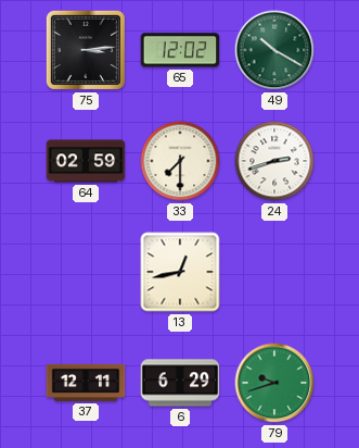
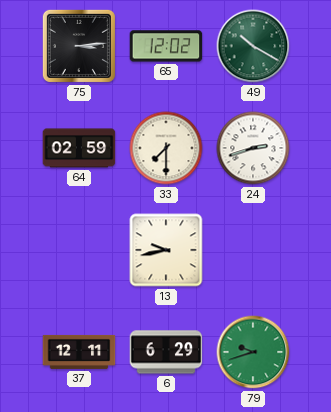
13: 12:43 -> 9:43 (166, 250)
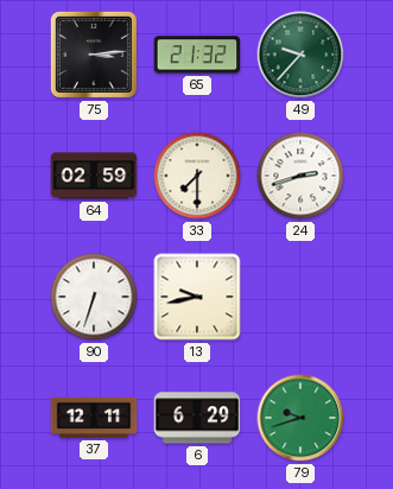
65: 12:02 -> 21:32 (197, 55)
49: 10:20 -> 9:37 (300, 55)
90: none -> 6:33 (94, 297)
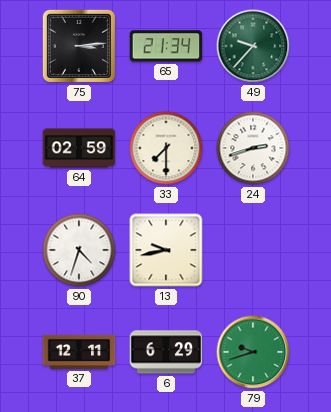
65: 21:32 -> 21:34 (166, 46)
90: 6:33 -> 4:33 (79, 250)
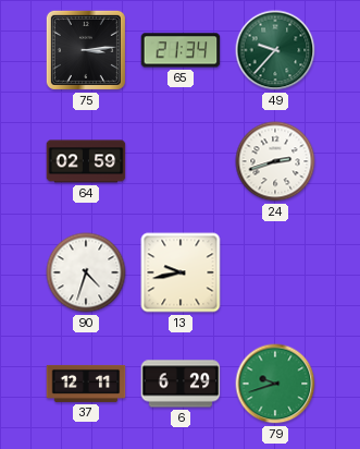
33: 7:30 -> none (166, 148)
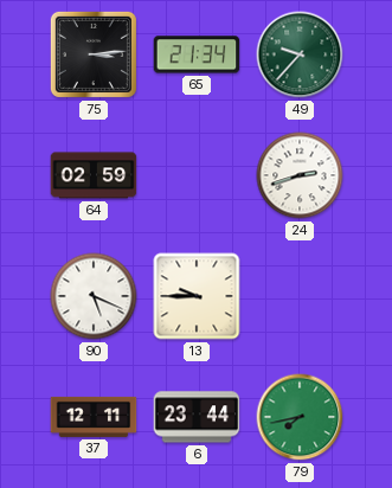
90: 4:33 -> 5:19 (94, 296)
13: 9:43 -> 9:45 (197, 296)
6: 6:29 -> 23:44 (197, 417)
79: 9:42 -> 7:43 (300, 417)
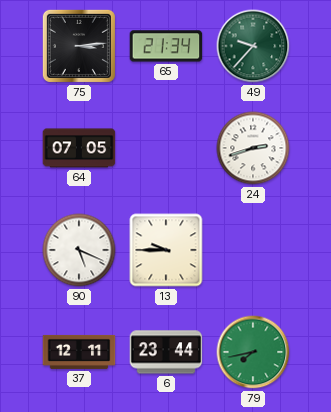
64: 02:59 -> 07:05 (79, 148)
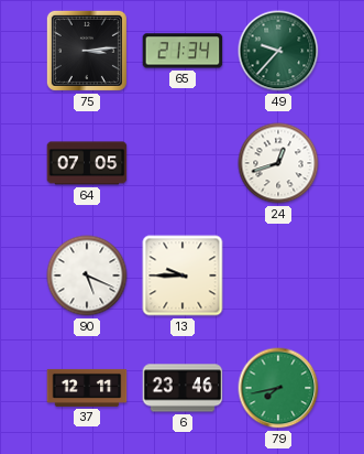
24: 2:42 -> 12:42 (278, 163)
6: 23:44 -> 23:46 (183, 388)
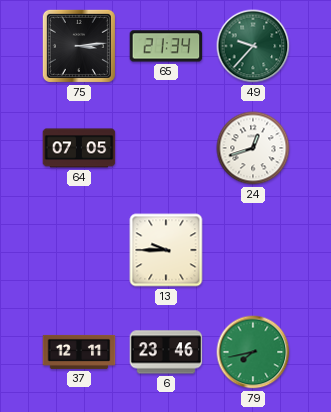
90: 5:19 -> none (87, 275)
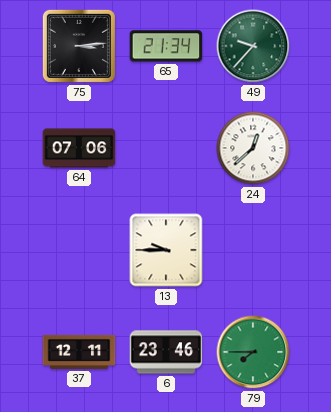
64: 07:05 -> 07:06 (79, 148)
24: 12:42 -> 12:38 (253, 148)
79: 7:43 -> 7:45 (253, 352)
